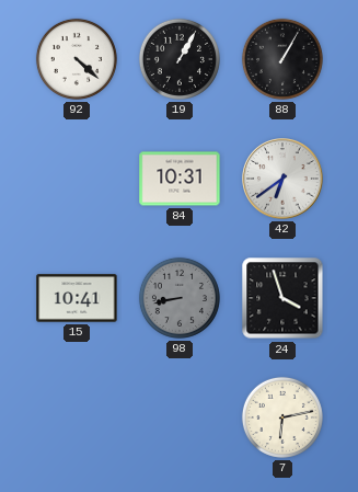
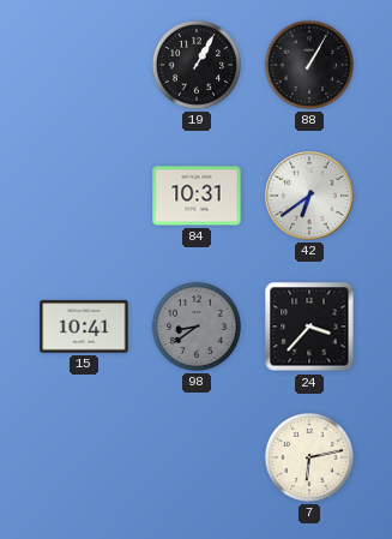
92: 4:22 -> none (77, 59)
98: 8:43 -> 8:39 (197, 327)
24: 3:57 -> 3:37 (309, 327)
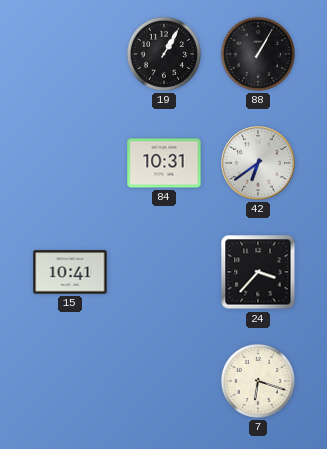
98: 8:39 -> none (197, 327)
7: 6:13 -> 6:18 (258, 381)
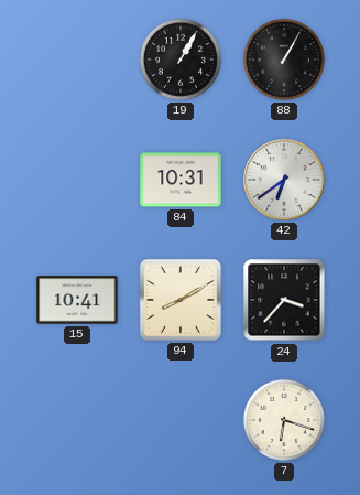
94: none -> 8:10 (181, 300)
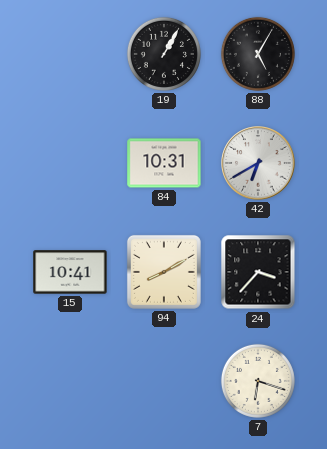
88: 1:05 -> 5:05 (258, 54)
42: 6:39 -> 6:40 (258, 163)
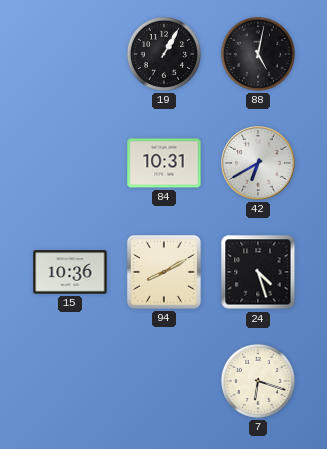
88: 5:05 -> 5:02 (258, 54)
15: 10:41 -> 10:36 (70, 272)
24: 3:37 -> 4:27 (258, 272)
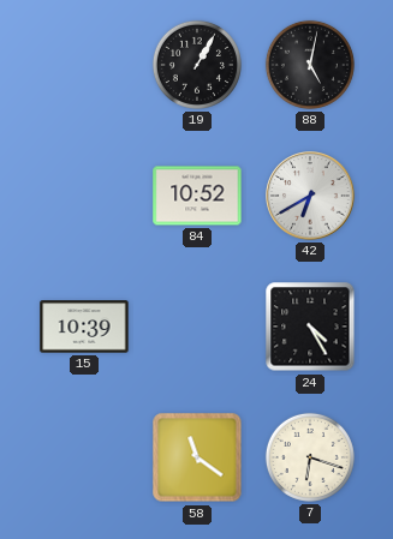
84: 10:31 -> 10:52 (197, 196)
15: 10:36 -> 10:39 (84, 327)
94: 8:10 -> none (164, 272)
24: 4:27 -> 4:25 (310, 327)
58: none -> 11:21 (197, 457)
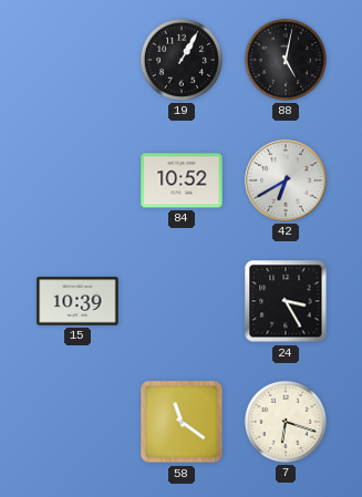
24: 4:25 -> 3:25 (286, 301)
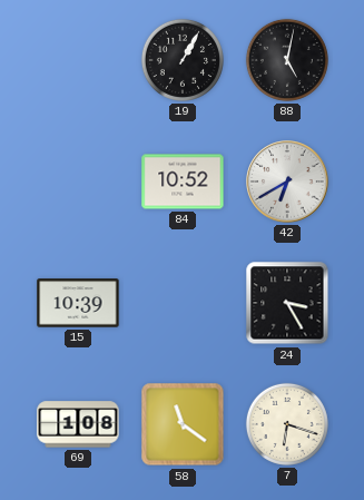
69: none -> 1:08 (78, 424)
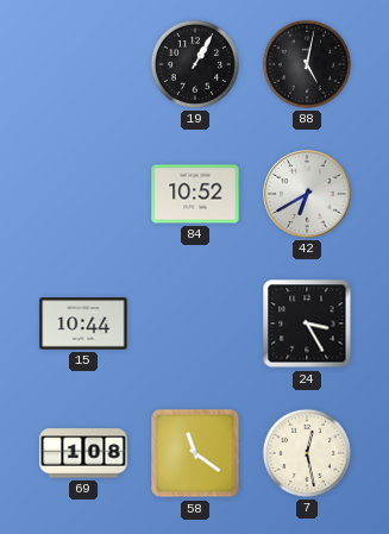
15: 10:39 -> 10:44 (83, 323)
7: 6:18 -> 12:28 (307, 453)
